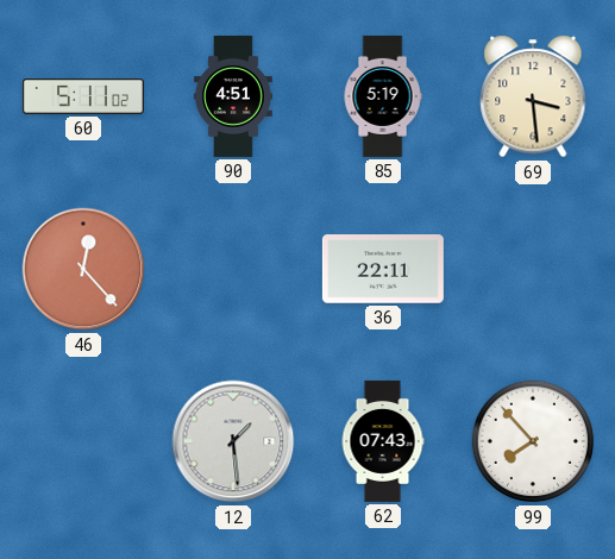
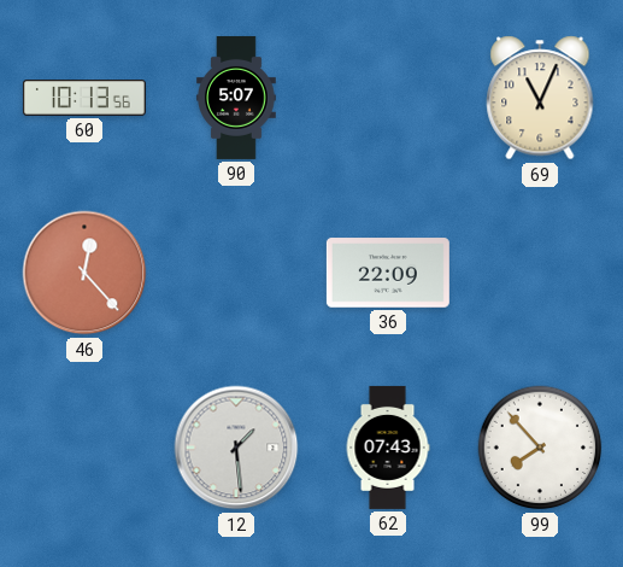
60: 5:11 -> 10:13 (84, 99)
90: 4:51 -> 5:07 (236, 98)
85: 5:19 -> none (383, 96)
69: 3:29 -> 11:04 (540, 98)
36: 22:11 -> 22:09 (388, 273)
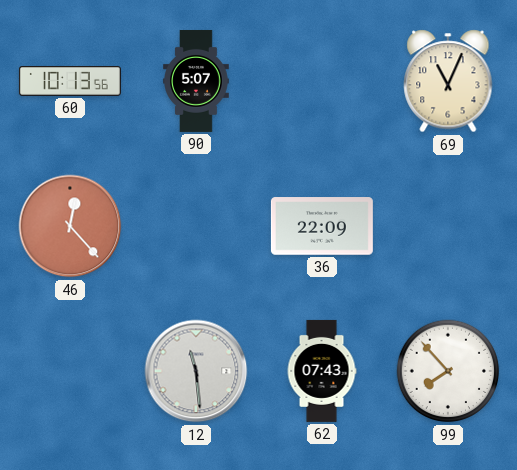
12: 1:29 -> 11:29 (196, 371)
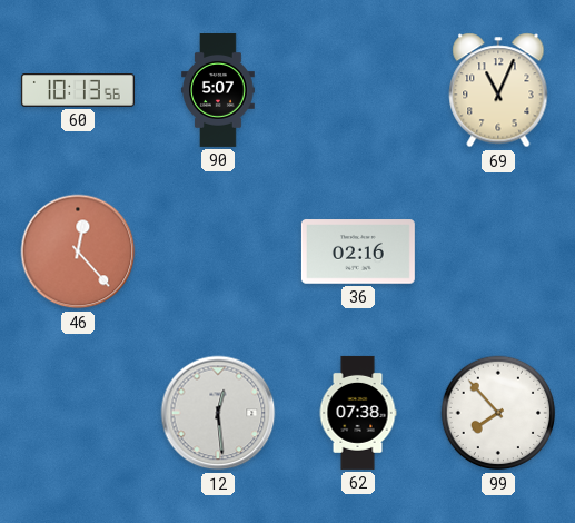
36: 22:09 -> 02:16 (358, 251)
12: 11:29 -> 12:29 (218, 413)
62: 07:43 -> 07:38 (358, 413)
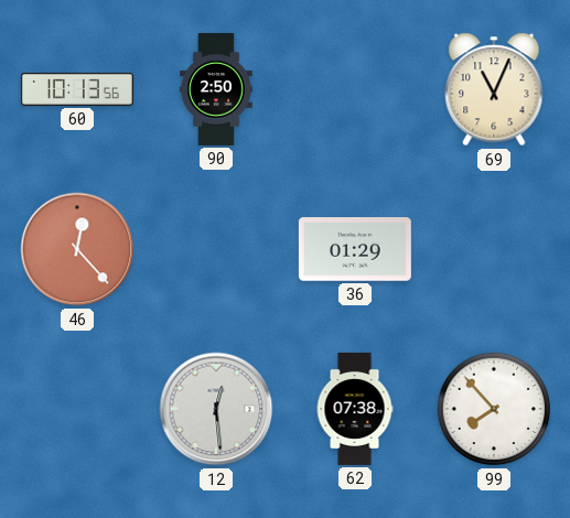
90: 5:07 -> 2:50 (216, 89)
36: 02:16 -> 01:29 (355, 249)
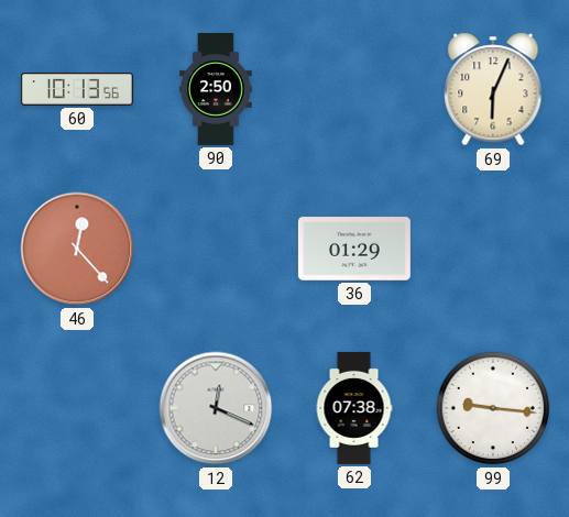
69: 11:04 -> 6:04 (493, 89)
12: 12:29 -> 12:19 (216, 408)
99: 7:53 -> 9:16 (493, 408)
